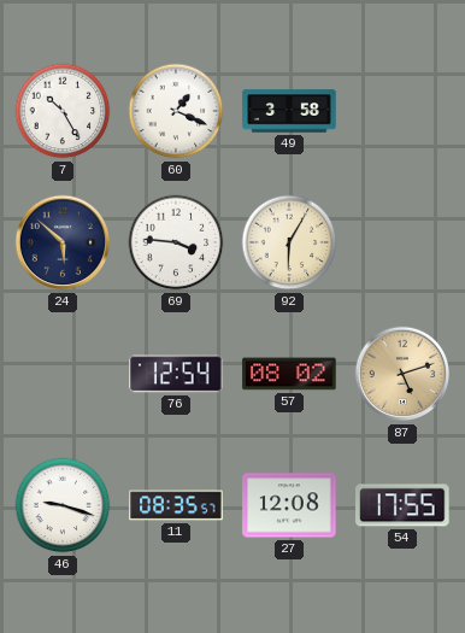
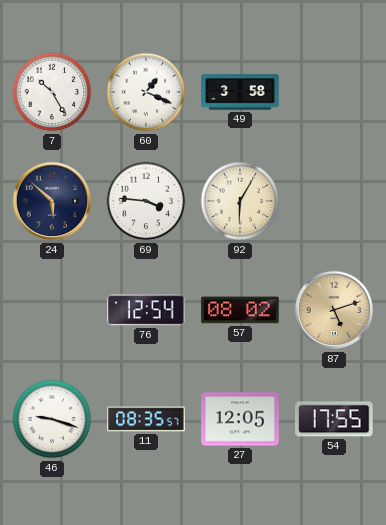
27: 12:08 -> 12:05 (240, 419)
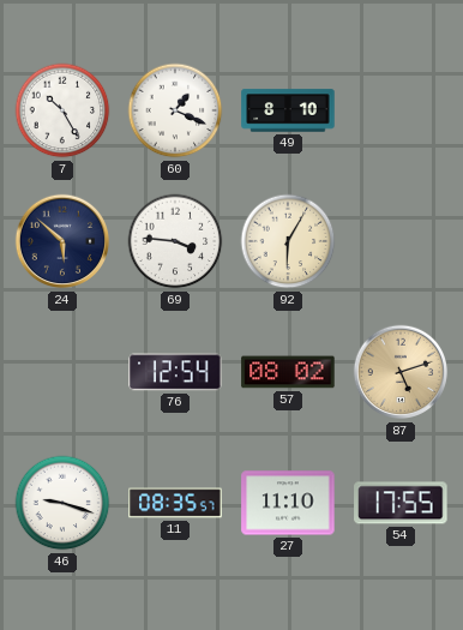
49: 3:58 -> 8:10 (288, 110)
27: 12:05 -> 11:10 (288, 503)
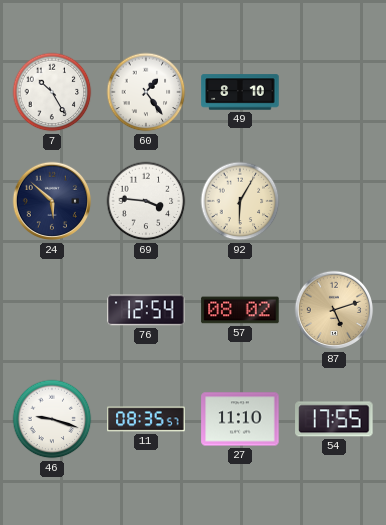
60: 1:19 -> 1:24 (146, 92)
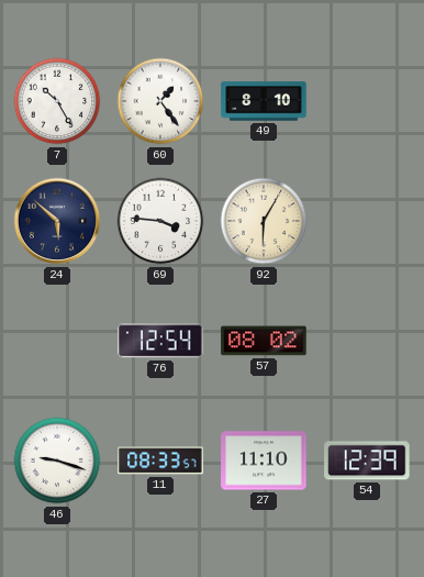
87: 5:12 -> none (334, 310)
11: 08:35 -> 08:33 (160, 461)
54: 17:55 -> 12:39 (367, 461)
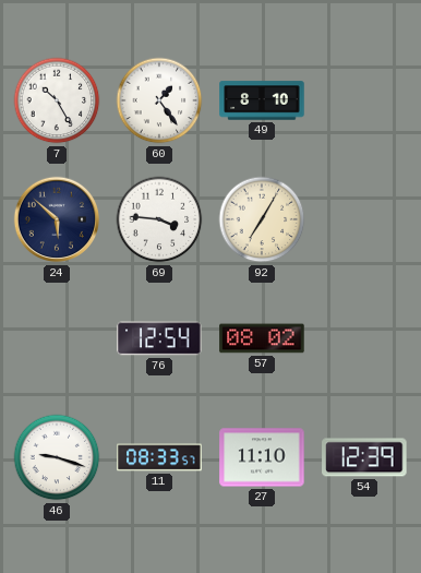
92: 6:05 -> 7:05 (262, 219)
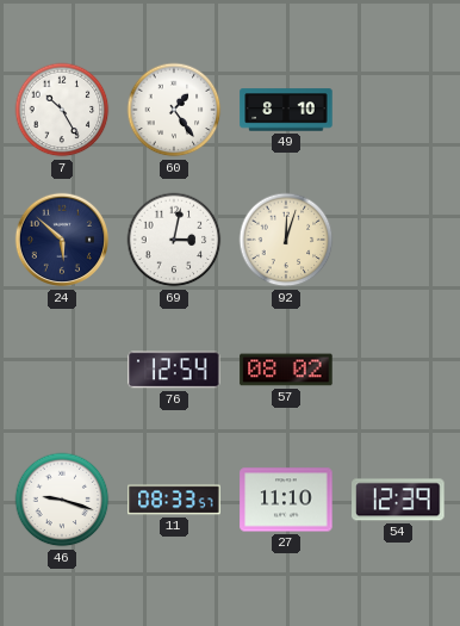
69: 3:46 -> 3:02 (174, 240)
92: 7:05 -> 12:03 (286, 240)
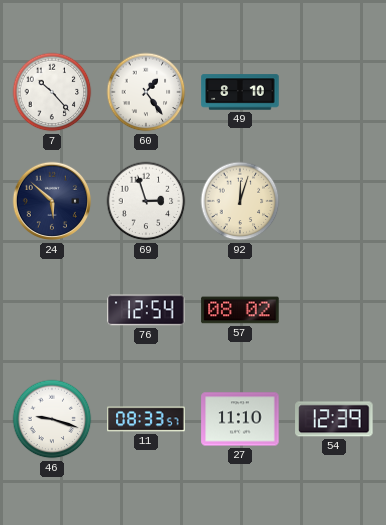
7: 10:25 -> 10:23 (52, 92)
69: 3:02 -> 2:57 (146, 201)
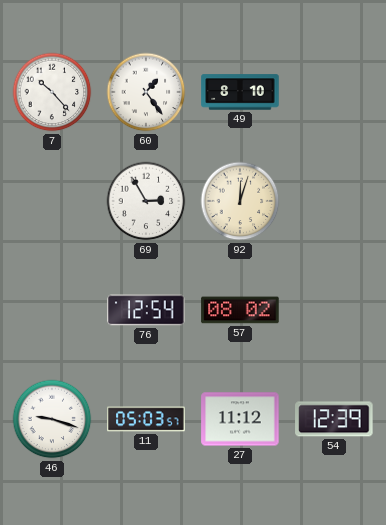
24: 5:52 -> none (52, 201)
69: 2:57 -> 2:55 (146, 201)
11: 08:33 -> 05:03 (146, 419)
27: 11:10 -> 11:12 (240, 419)
